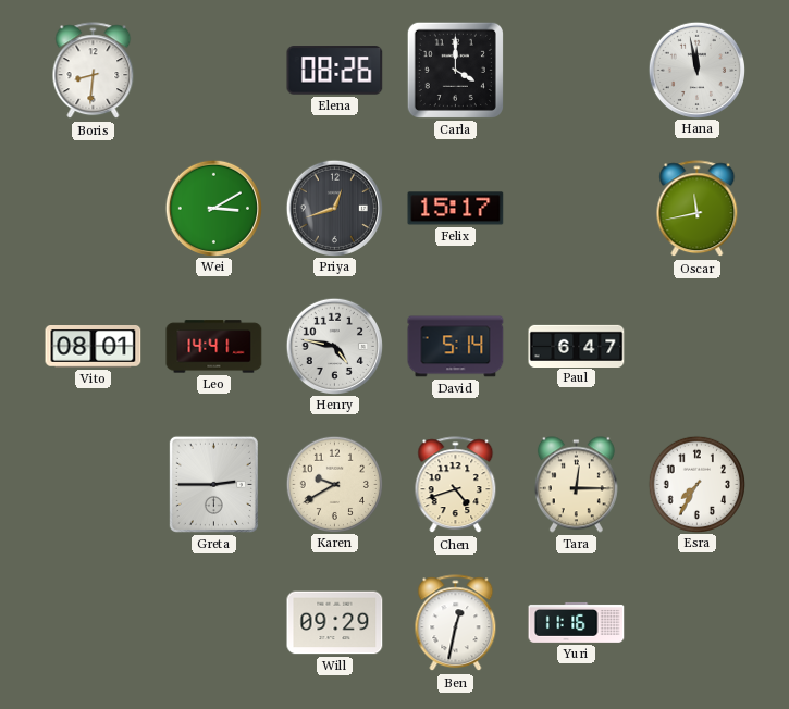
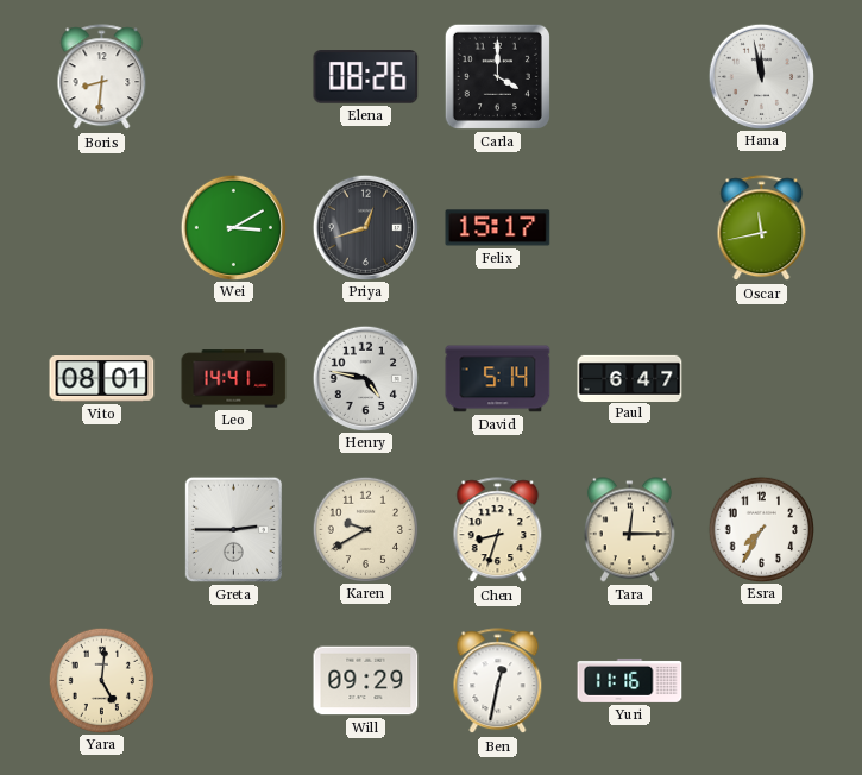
Chen: 4:42 -> 8:33 (498, 530)
Yara: none -> 5:01 (101, 680)
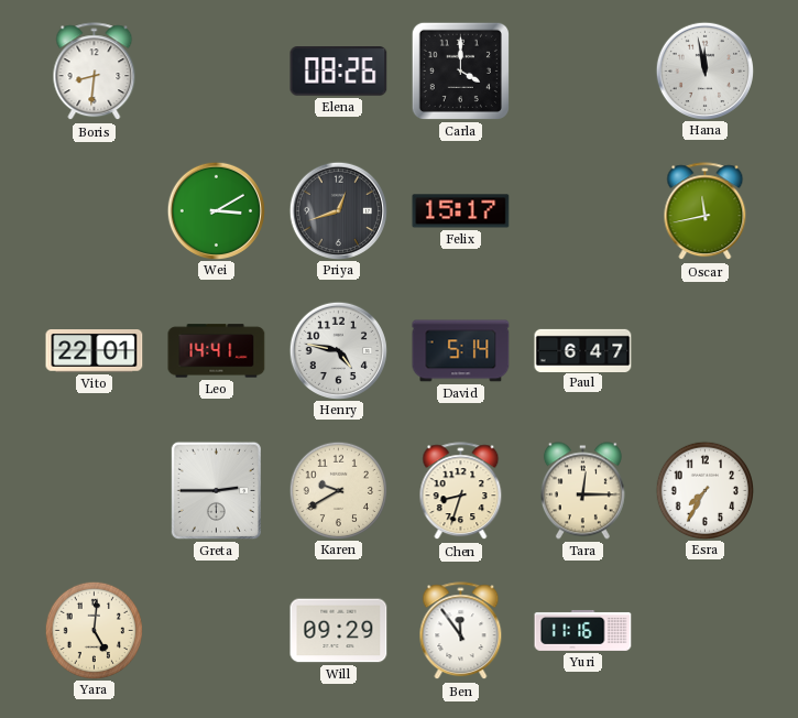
Vito: 08:01 -> 22:01 (95, 351)
Ben: 12:32 -> 11:54 (461, 631)
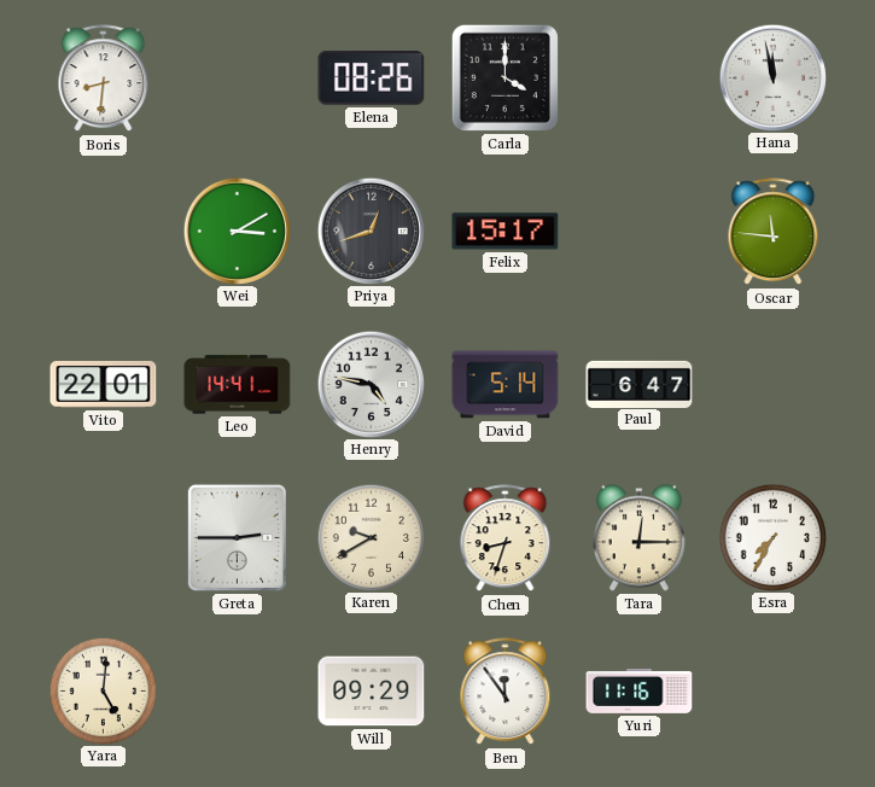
Oscar: 11:43 -> 11:46 (774, 232)
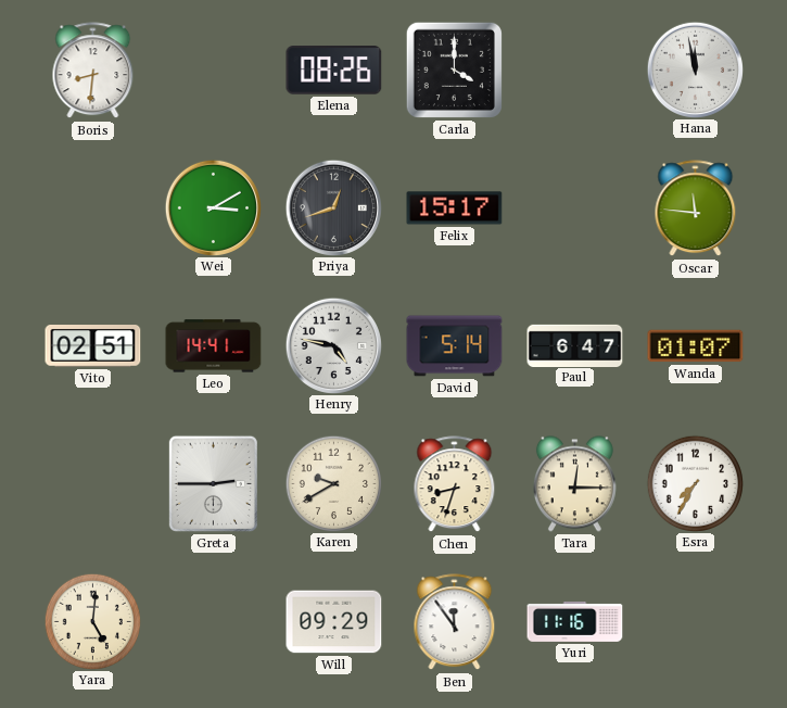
Vito: 22:01 -> 02:51 (93, 346)
Wanda: none -> 01:07 (696, 346)
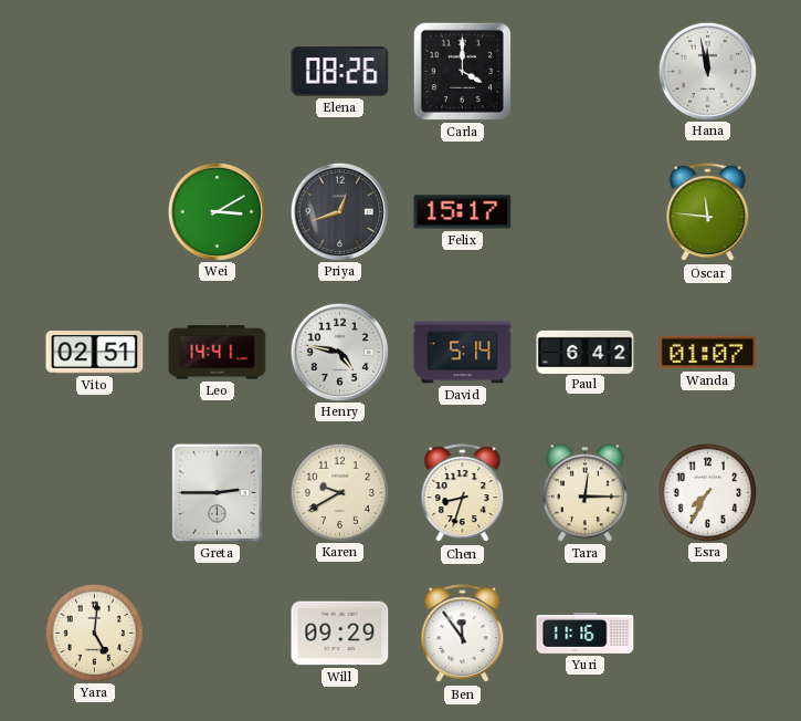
Boris: 8:31 -> none (93, 71)
Paul: 6:47 -> 6:42 (586, 352)
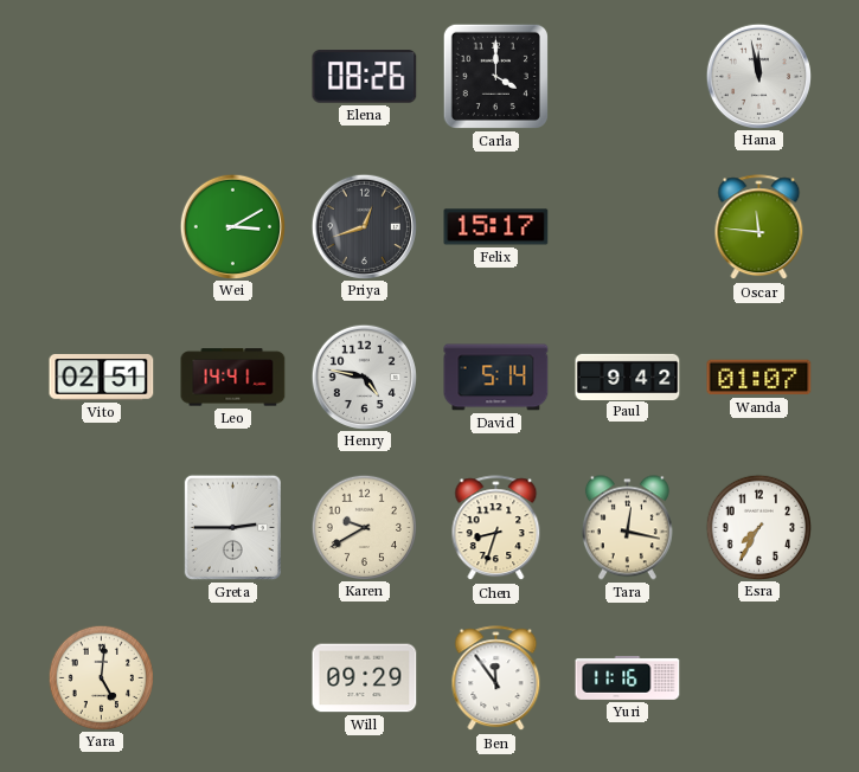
Paul: 6:42 -> 9:42 (628, 377)
Tara: 12:15 -> 12:17 (627, 528)
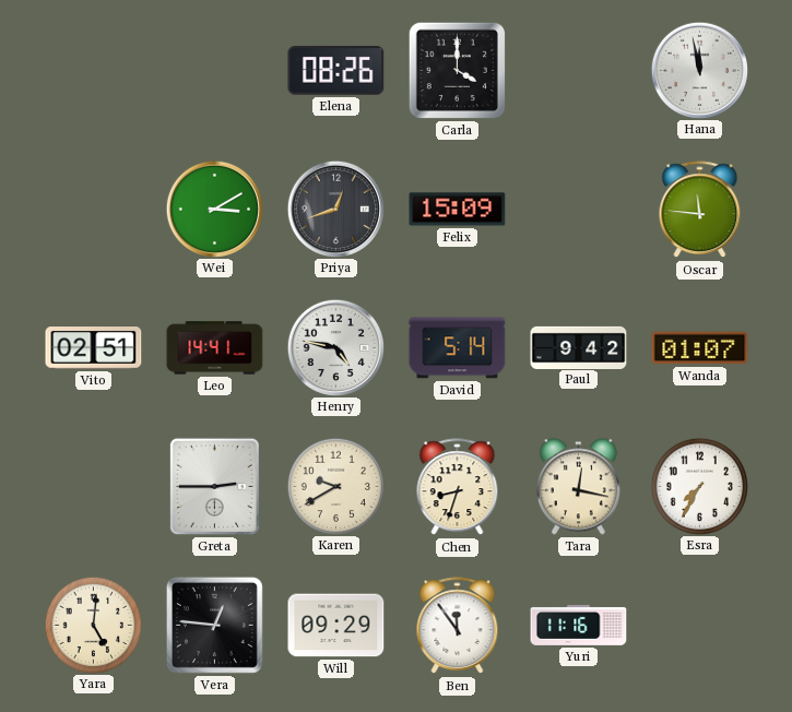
Felix: 15:17 -> 15:09 (458, 210)
Vera: none -> 12:46 (214, 625)
